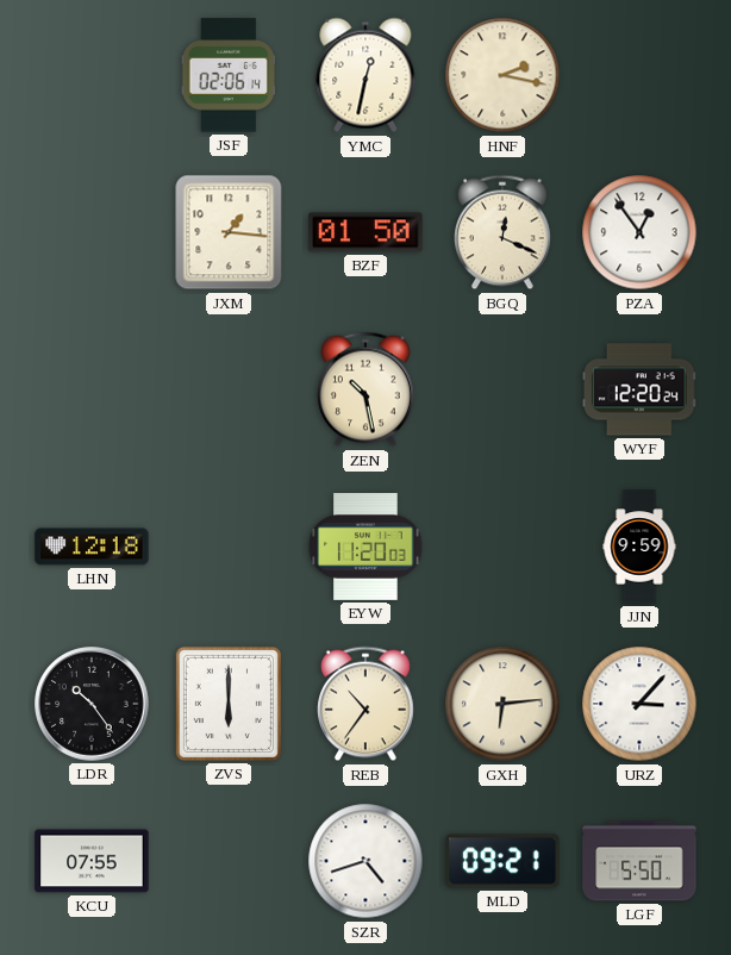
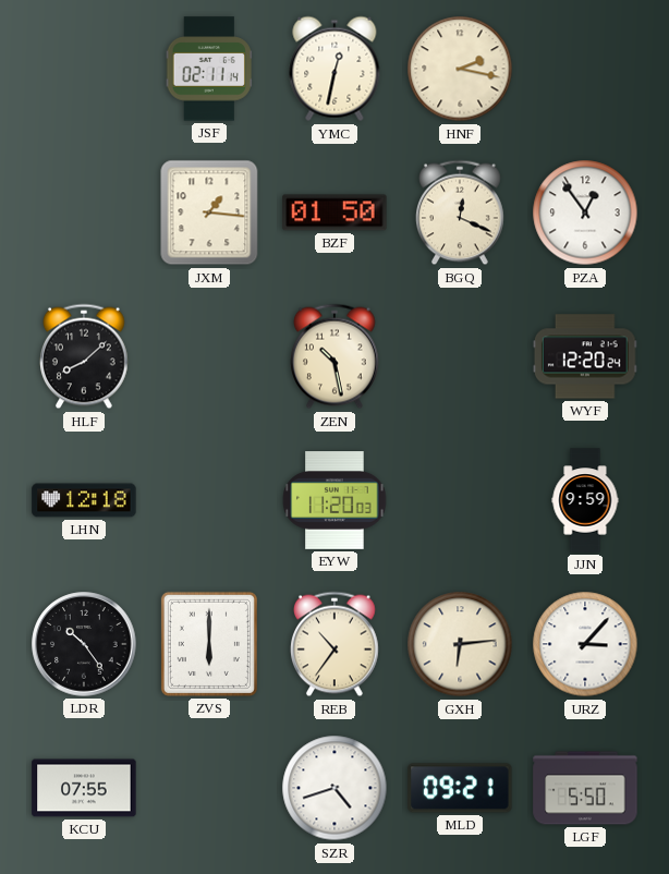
JSF: 02:06 -> 02:11 (209, 69)
HLF: none -> 8:08 (85, 356)
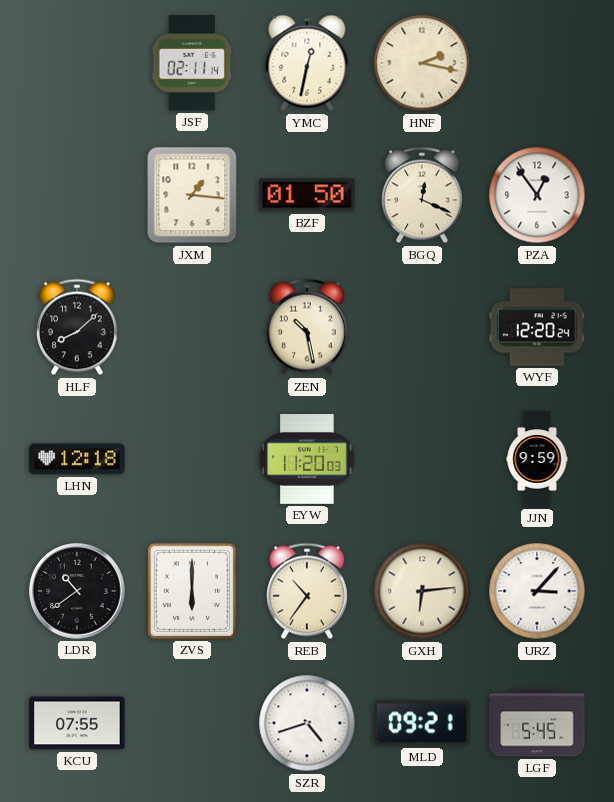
LDR: 10:24 -> 10:39 (77, 591)
LGF: 5:50 -> 5:45 (537, 723)
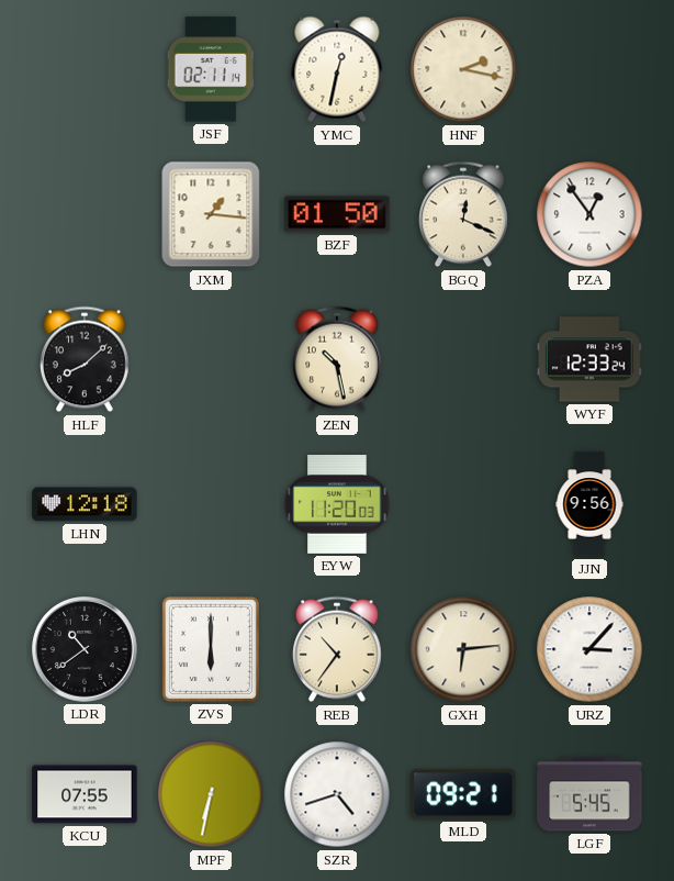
WYF: 12:20 -> 12:33 (589, 359)
JJN: 9:59 -> 9:56 (589, 504)
MPF: none -> 6:32 (211, 794)
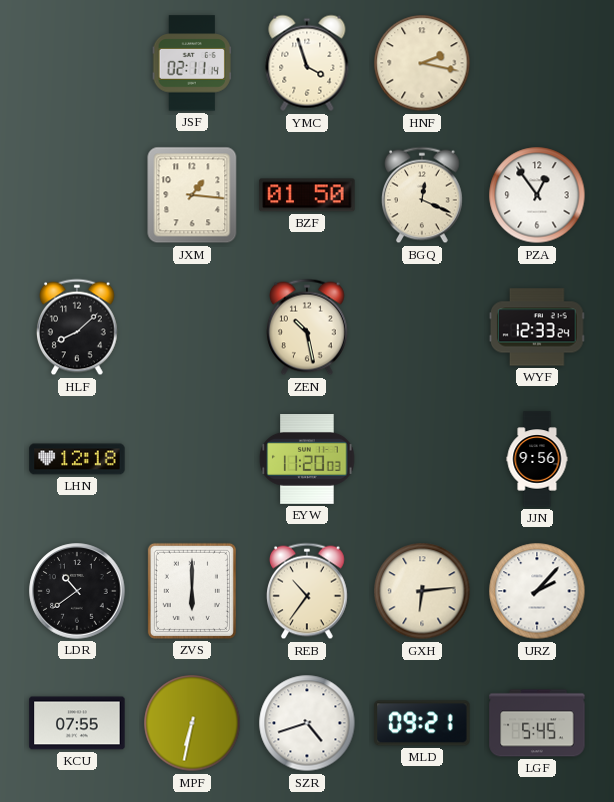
YMC: 12:32 -> 3:57 (307, 63)
URZ: 3:07 -> 2:07 (537, 591)
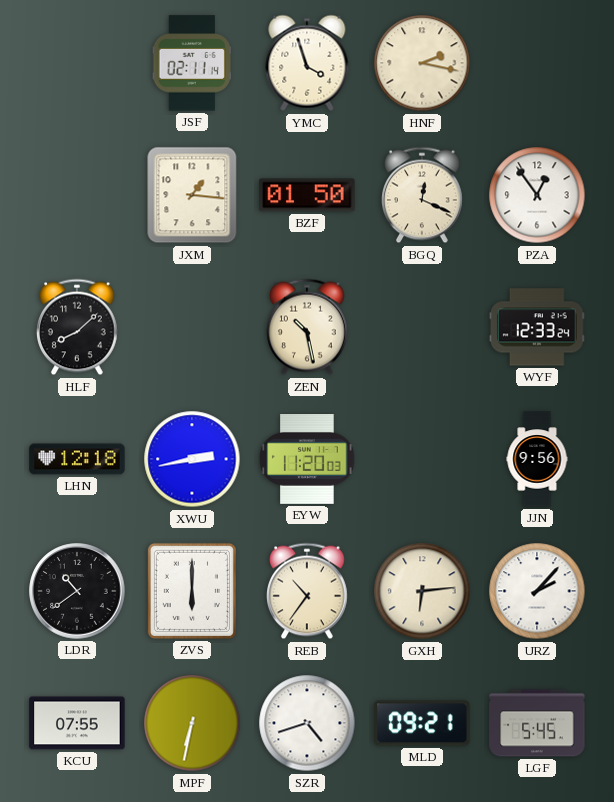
XWU: none -> 2:43 (192, 459)
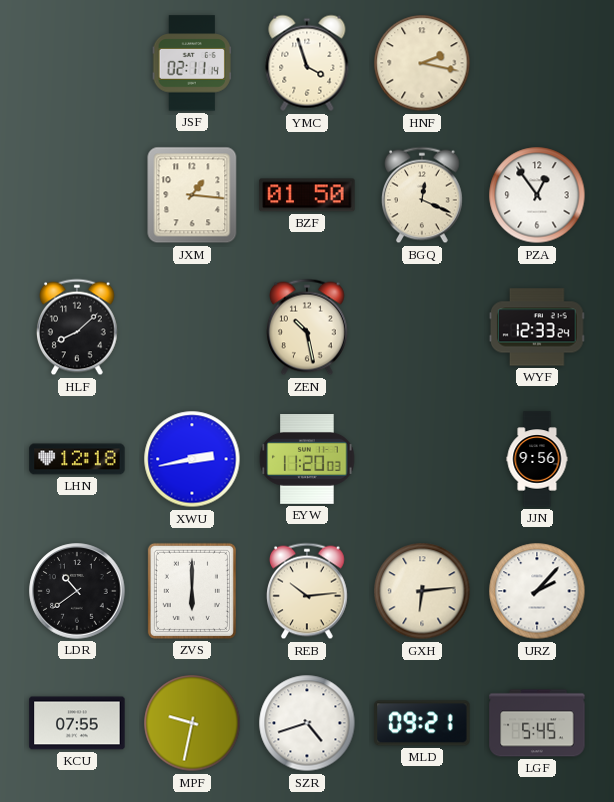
REB: 10:36 -> 10:14 (308, 591)
MPF: 6:32 -> 9:32 (192, 723)
